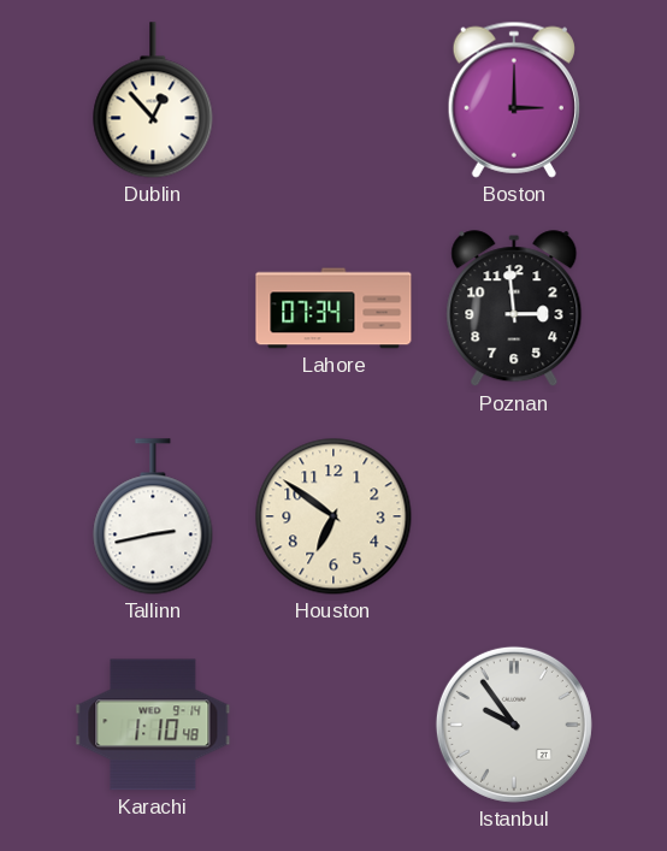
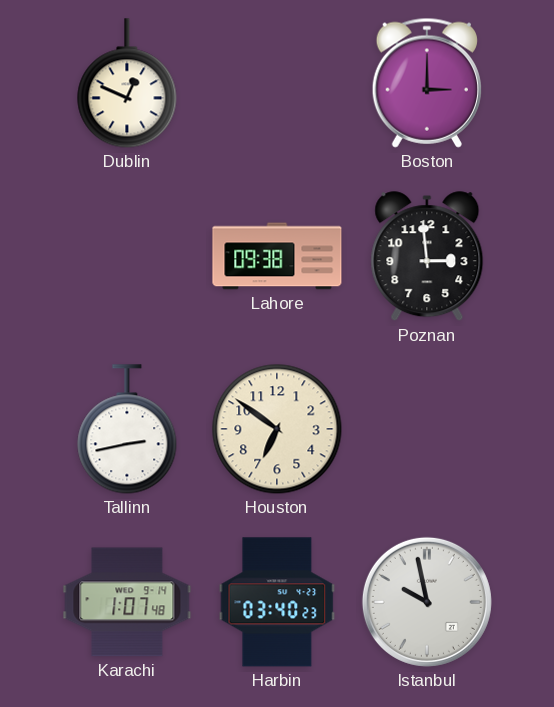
Dublin: 12:53 -> 12:49 (127, 83)
Lahore: 07:34 -> 09:38 (277, 256)
Karachi: 1:10 -> 1:07 (127, 602)
Harbin: none -> 03:40 (277, 602)
Istanbul: 9:54 -> 9:58 (427, 602)
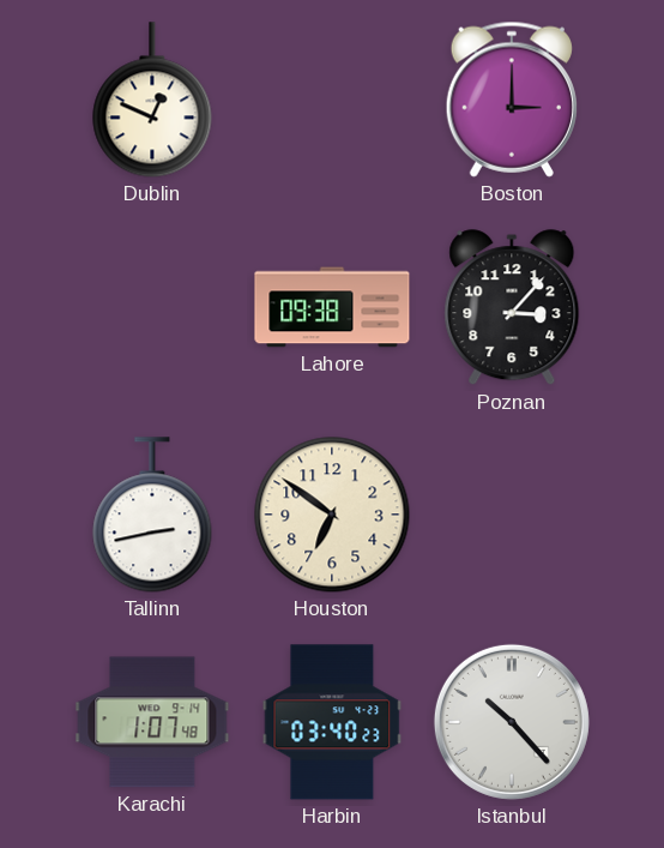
Poznan: 2:59 -> 3:07 (512, 308)
Istanbul: 9:58 -> 10:23 (512, 722)
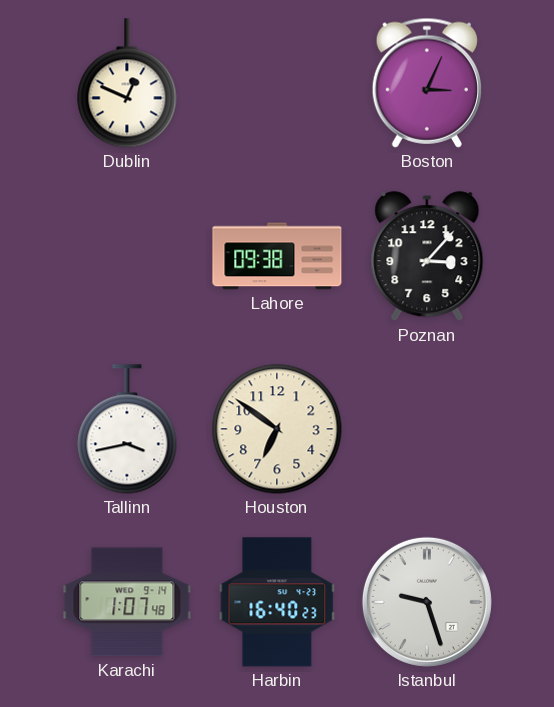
Boston: 3:00 -> 3:04 (427, 83)
Tallinn: 2:43 -> 3:43 (127, 429)
Harbin: 03:40 -> 16:40 (277, 602)
Istanbul: 10:23 -> 9:27 (427, 602)
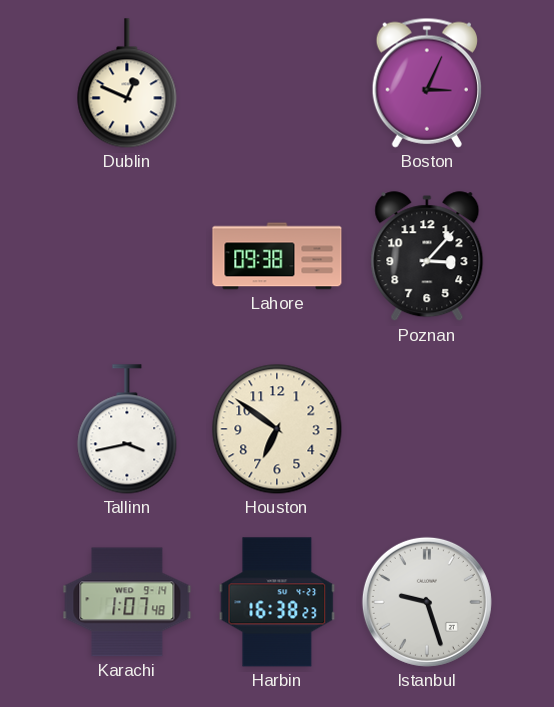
Harbin: 16:40 -> 16:38 (277, 602)
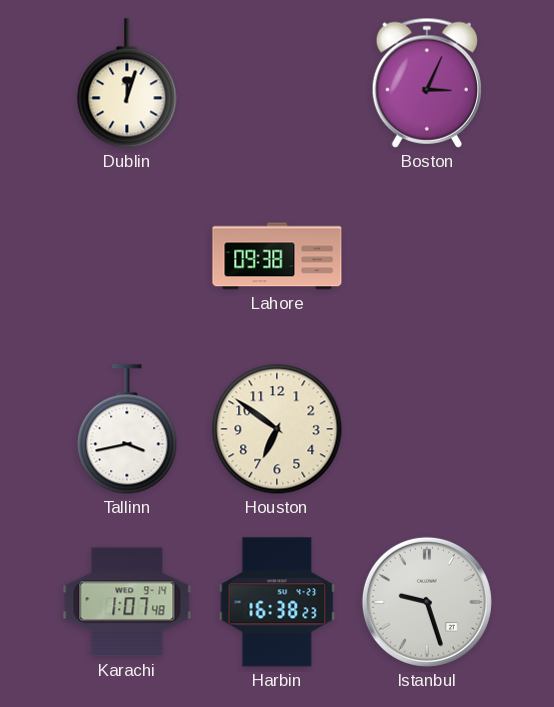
Dublin: 12:49 -> 12:03 (127, 83)
Poznan: 3:07 -> none (427, 257)
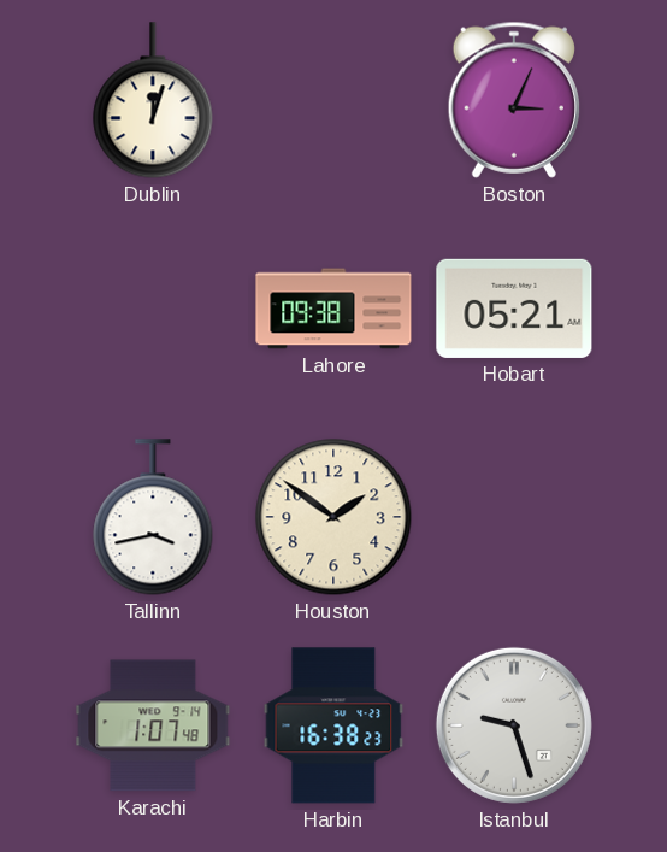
Hobart: none -> 05:21 (514, 309)
Houston: 6:51 -> 1:51 (333, 517)
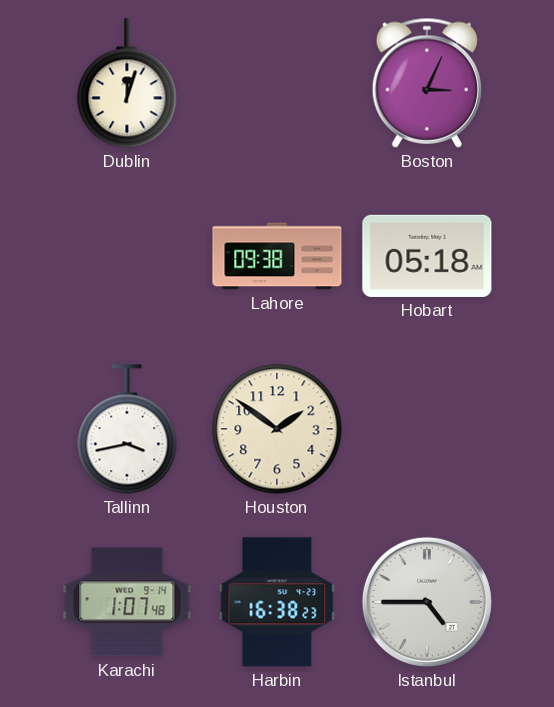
Hobart: 05:21 -> 05:18 (427, 256)
Istanbul: 9:27 -> 4:45 (427, 602)
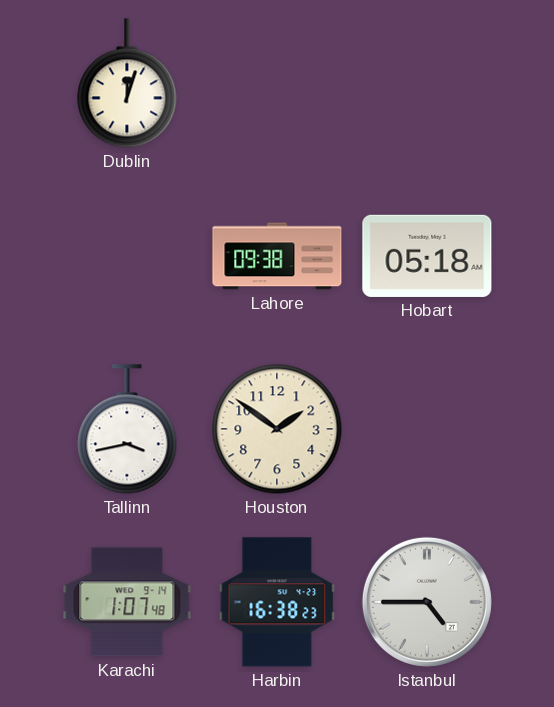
Boston: 3:04 -> none (427, 83)
